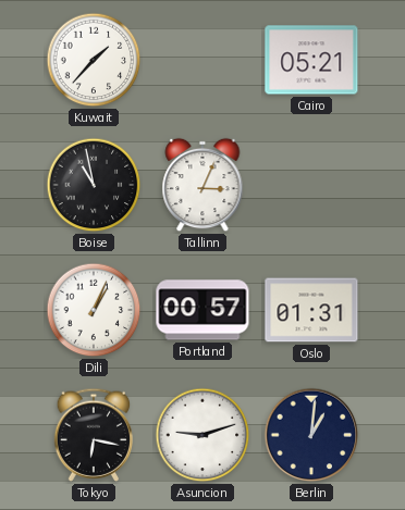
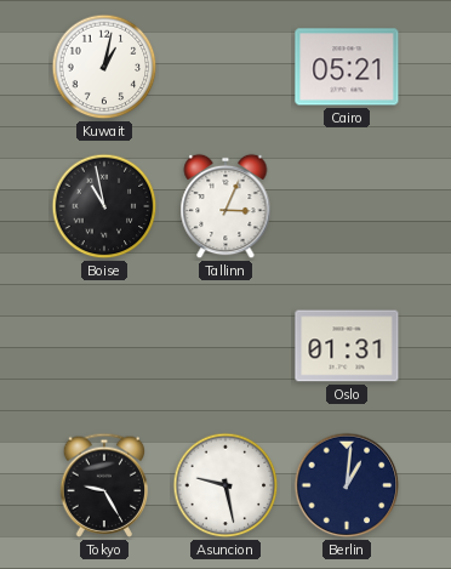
Kuwait: 1:37 -> 1:02 (104, 67)
Dili: 1:04 -> none (94, 310)
Portland: 00:57 -> none (202, 310)
Tokyo: 6:17 -> 9:25 (104, 485)
Asuncion: 9:12 -> 9:28 (225, 485)
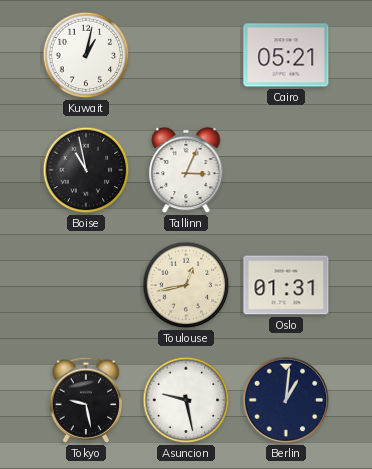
Toulouse: none -> 12:43 (186, 285)
Tokyo: 9:25 -> 9:28 (86, 400)
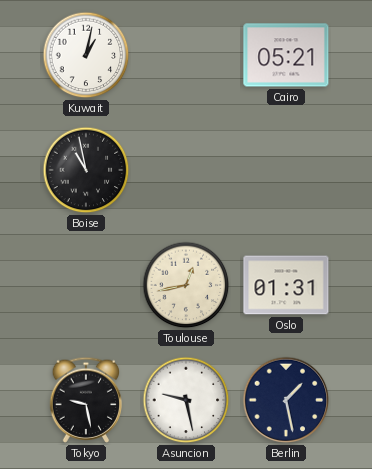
Tallinn: 3:04 -> none (186, 170)
Berlin: 1:01 -> 1:28 (286, 400)
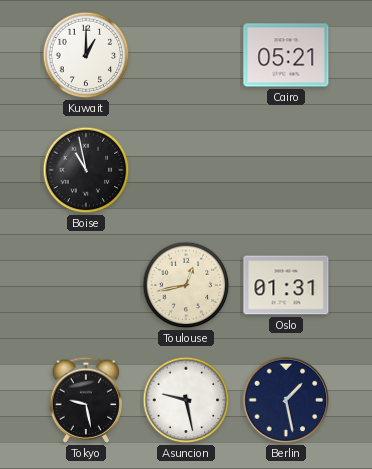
Kuwait: 1:02 -> 1:00 (86, 55)
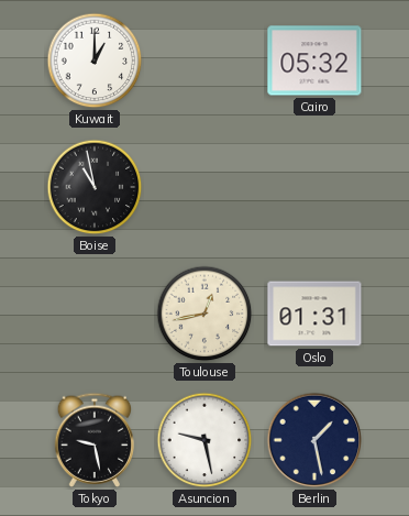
Cairo: 05:21 -> 05:32 (314, 61)
